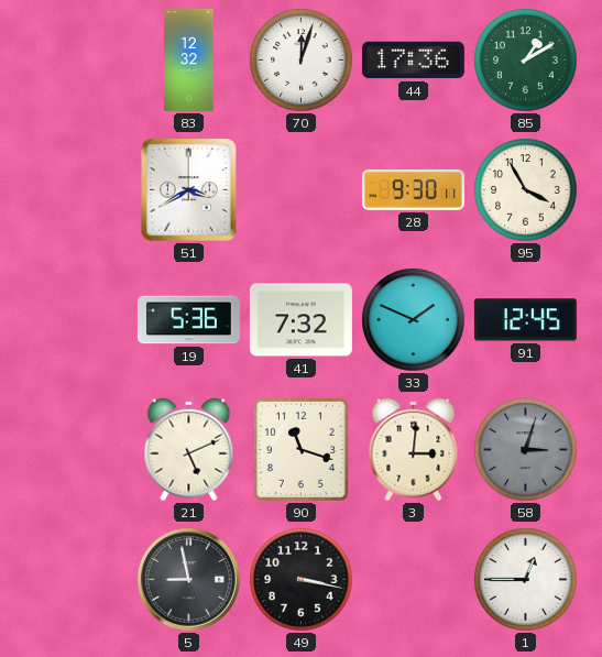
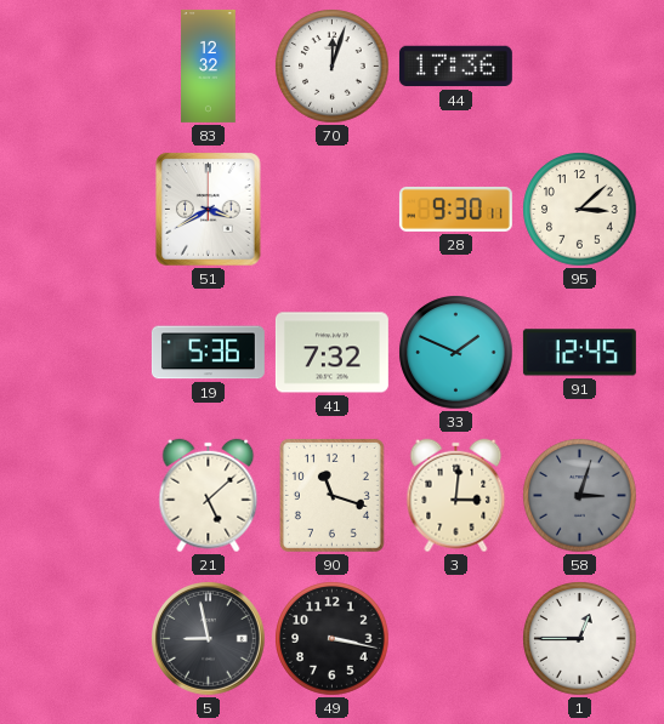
85: 1:10 -> none (526, 61)
95: 3:55 -> 3:08 (580, 210)
21: 5:11 -> 5:08 (209, 496)
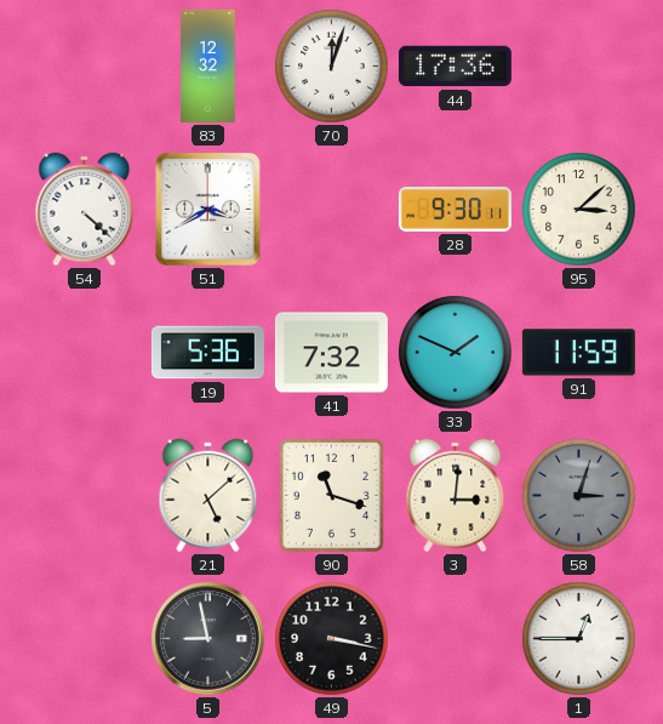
54: none -> 4:22 (85, 210)
91: 12:45 -> 11:59 (578, 353)
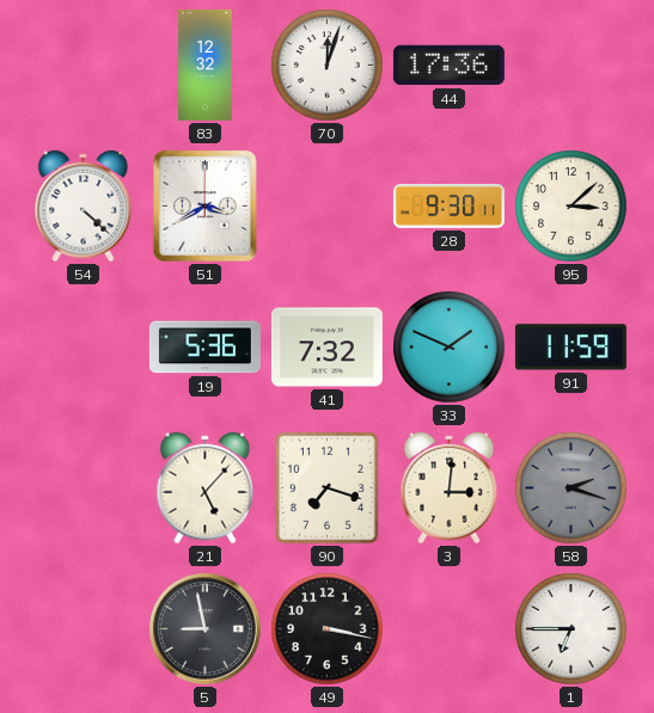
21: 5:08 -> 5:07 (206, 488)
90: 11:18 -> 7:18 (326, 487)
58: 3:03 -> 2:18 (572, 488)
1: 12:45 -> 6:45 (572, 629)
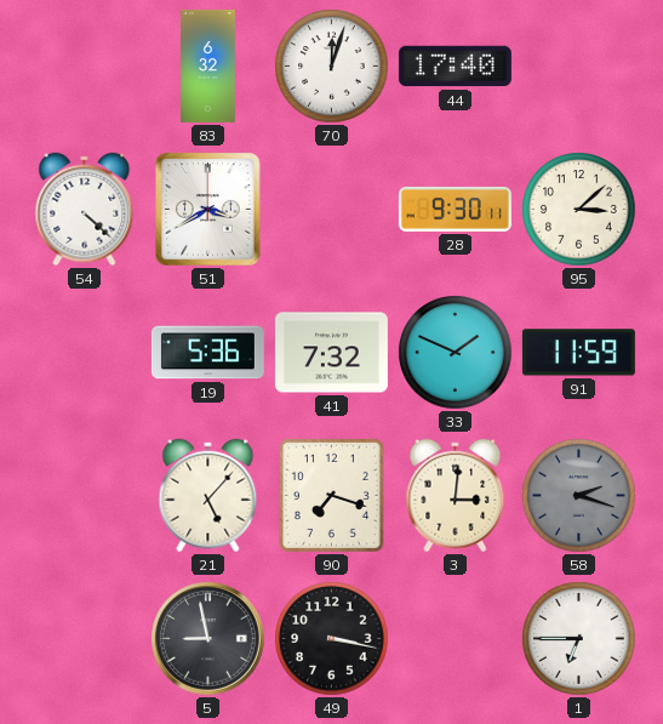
83: 12:32 -> 6:32 (208, 65)
44: 17:36 -> 17:40 (455, 67)
